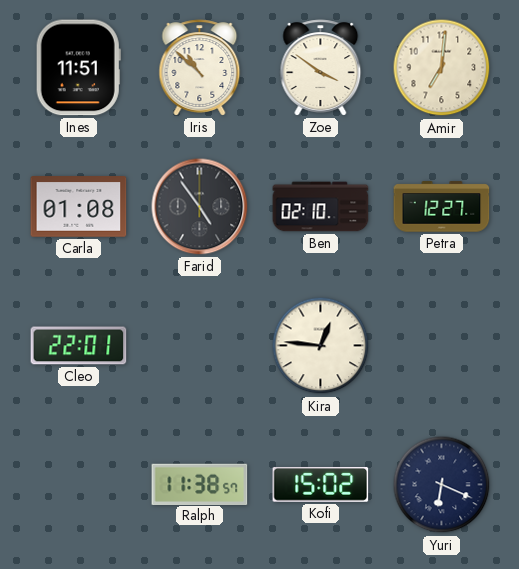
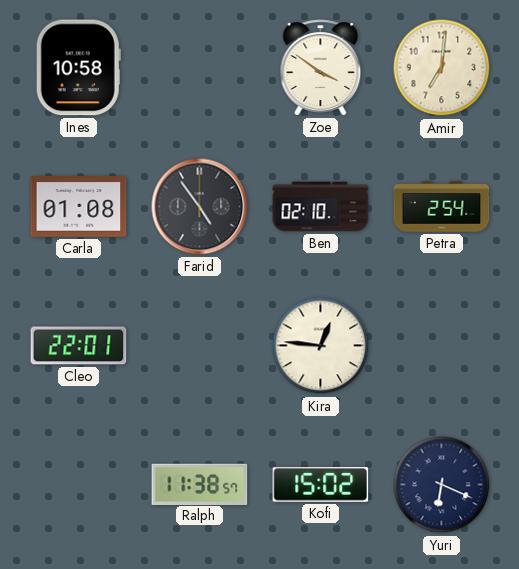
Ines: 11:51 -> 10:58 (78, 68)
Iris: 10:52 -> none (200, 68)
Petra: 12:27 -> 2:54 (442, 207)
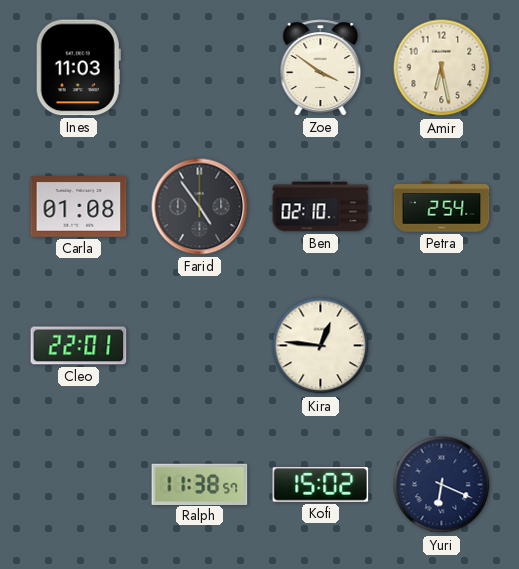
Ines: 10:58 -> 11:03 (78, 68)
Amir: 7:01 -> 6:28 (442, 68)
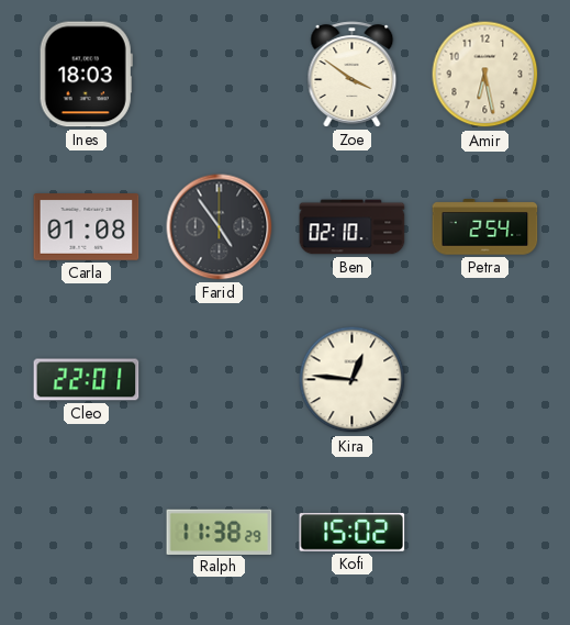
Ines: 11:03 -> 18:03 (86, 75)
Ralph: 11:38:57 -> 11:38:29 (220, 532)
Yuri: 6:19 -> none (442, 485)
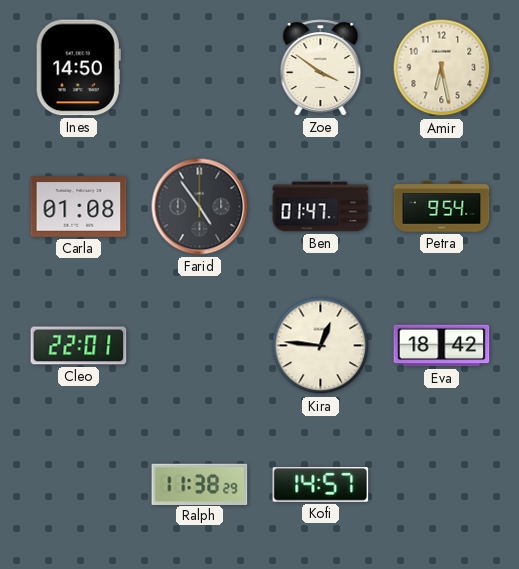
Ines: 18:03 -> 14:50 (78, 68)
Ben: 02:10 -> 01:47 (321, 207)
Petra: 2:54 -> 9:54 (442, 207)
Eva: none -> 18:42 (442, 346)
Kofi: 15:02 -> 14:57 (321, 485)
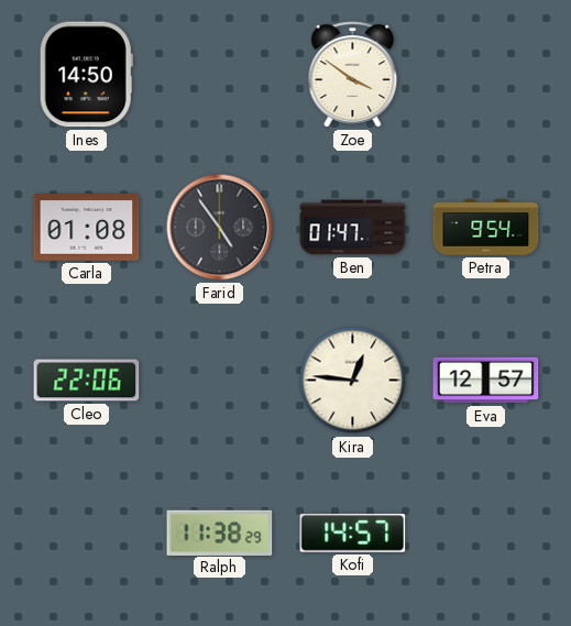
Amir: 6:28 -> none (442, 68)
Cleo: 22:01 -> 22:06 (87, 381)
Eva: 18:42 -> 12:57 (486, 381)
